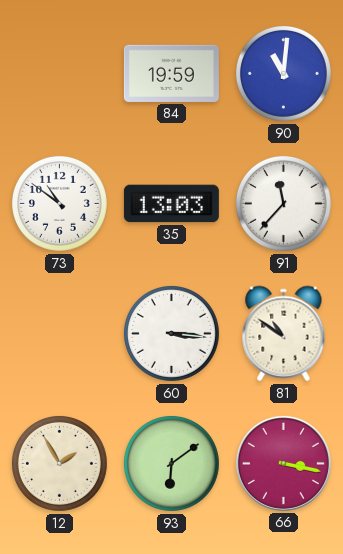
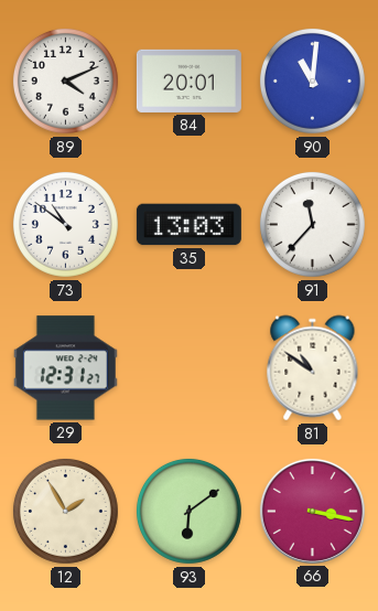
89: none -> 4:11 (65, 81)
84: 19:59 -> 20:01 (188, 81)
29: none -> 12:31 (65, 368)
60: 3:16 -> none (171, 333)
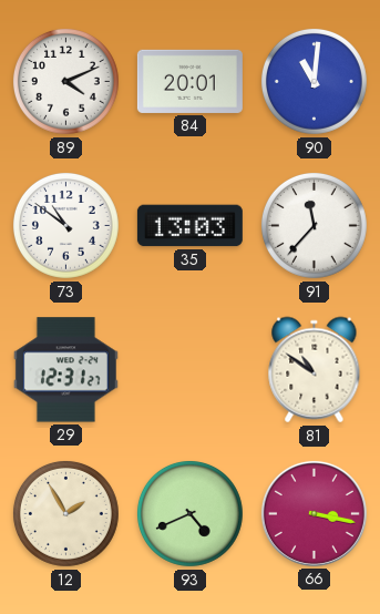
93: 6:09 -> 4:41 (189, 513)
